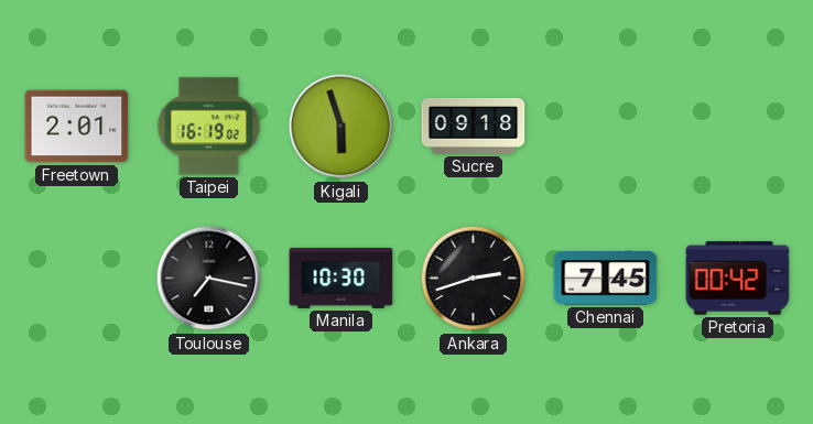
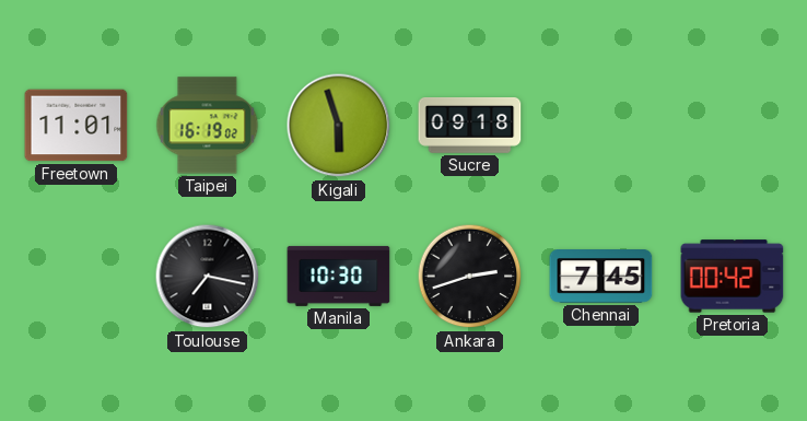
Freetown: 2:01 -> 11:01 (77, 126)
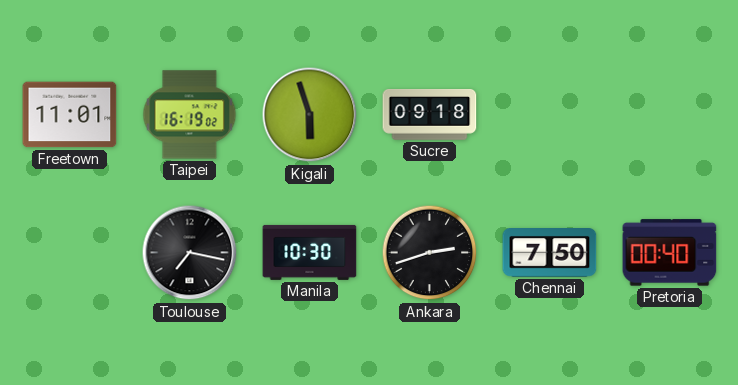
Chennai: 7:45 -> 7:50 (550, 253)
Pretoria: 00:42 -> 00:40 (670, 253)
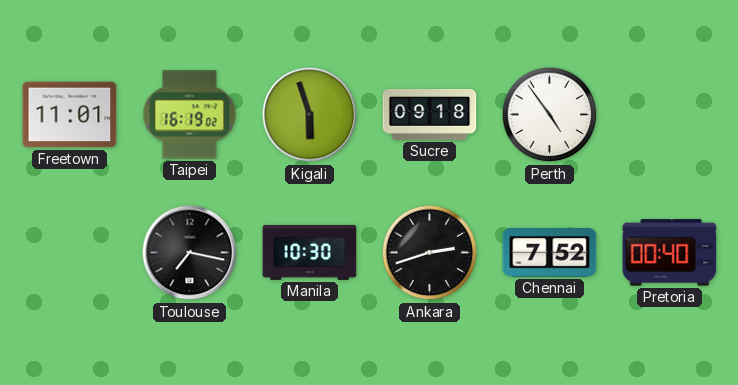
Perth: none -> 4:54 (550, 115)
Chennai: 7:50 -> 7:52 (550, 253)
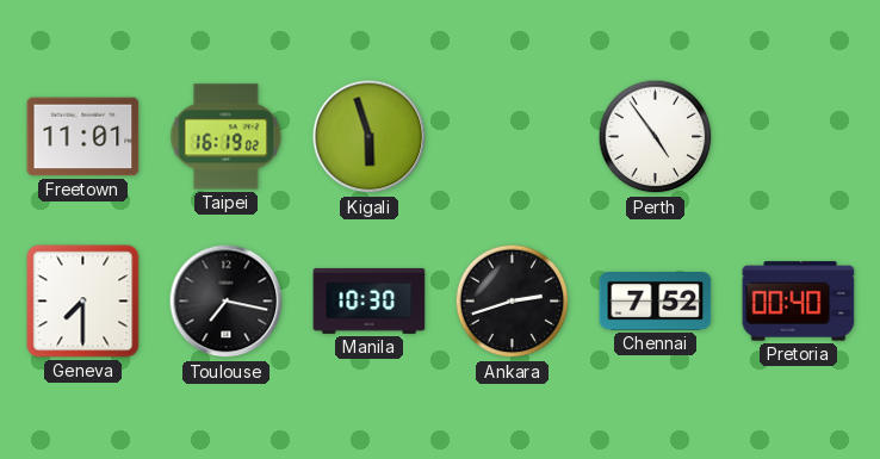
Sucre: 09:18 -> none (430, 115)
Geneva: none -> 7:30 (83, 302)
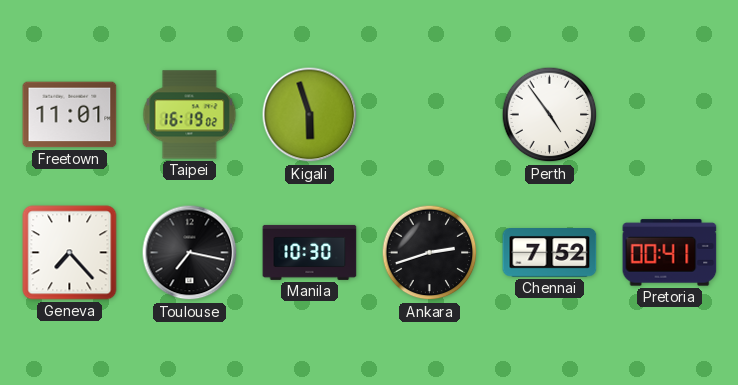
Geneva: 7:30 -> 7:23 (70, 253)
Pretoria: 00:40 -> 00:41 (670, 253)
